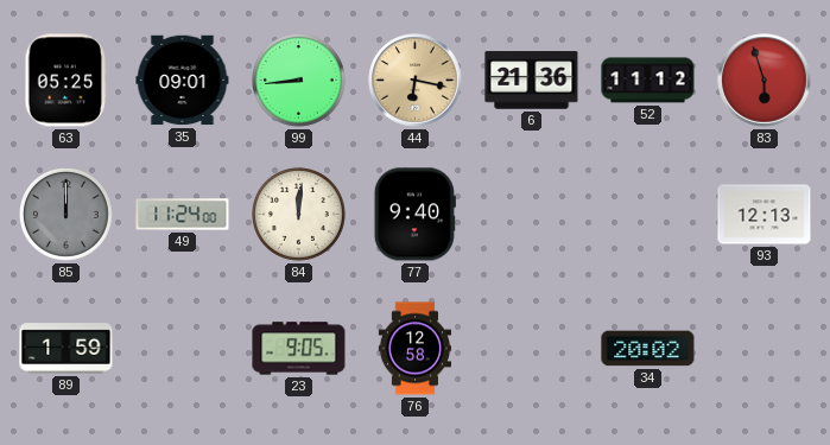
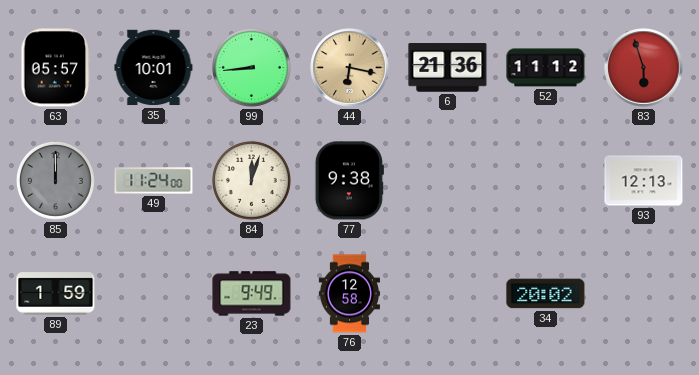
63: 05:25 -> 05:57 (56, 68)
35: 09:01 -> 10:01 (154, 68)
84: 12:01 -> 12:03 (251, 180)
77: 9:40 -> 9:38 (349, 181)
23: 9:05 -> 9:49 (252, 294)
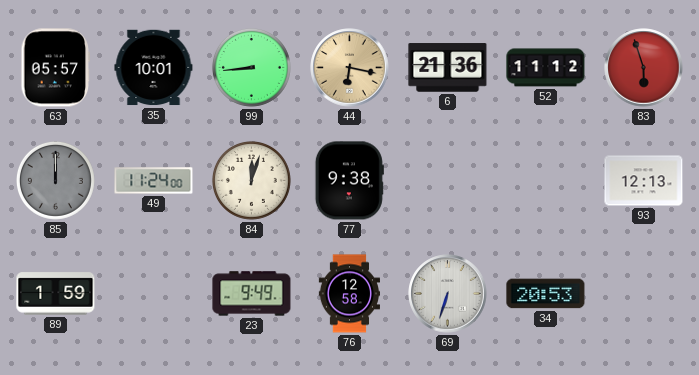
69: none -> 6:33 (448, 294)
34: 20:02 -> 20:53 (546, 294)
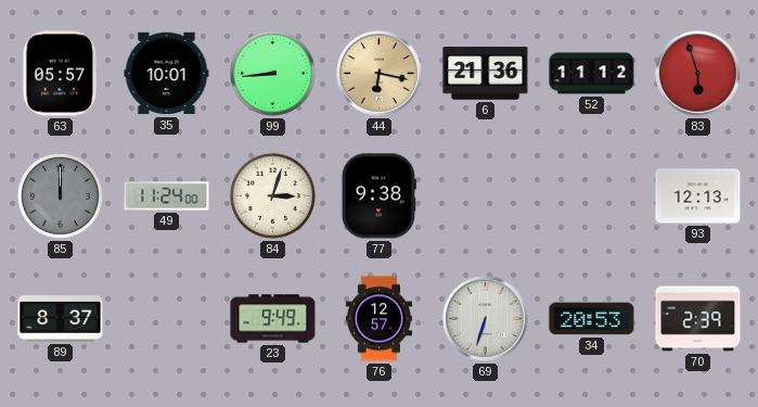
84: 12:03 -> 3:03 (272, 195)
89: 1:59 -> 8:37 (61, 319)
76: 12:58 -> 12:57 (378, 319)
70: none -> 2:39 (698, 319)
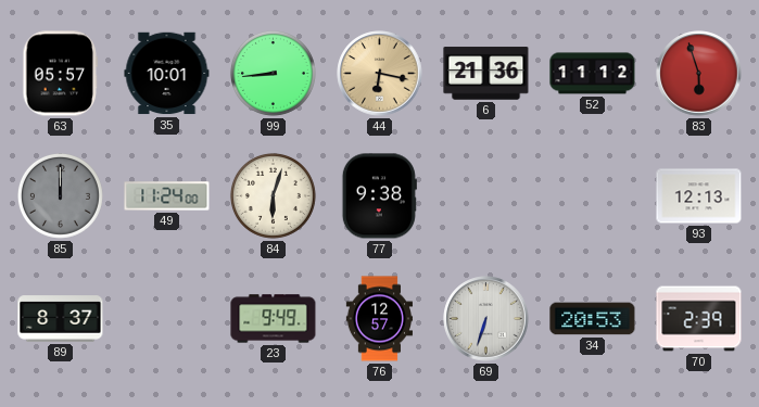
84: 3:03 -> 6:03 (273, 195)
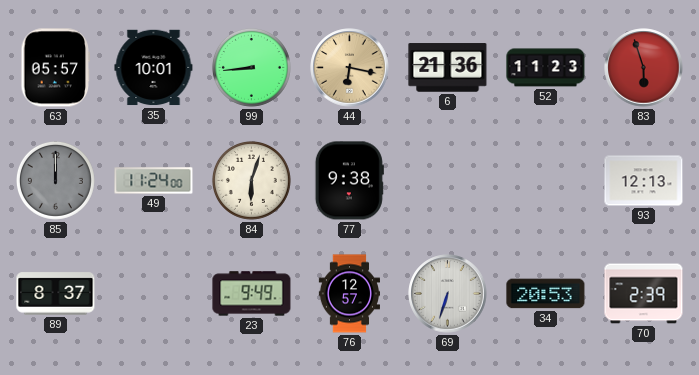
52: 11:12 -> 11:23 (546, 68)
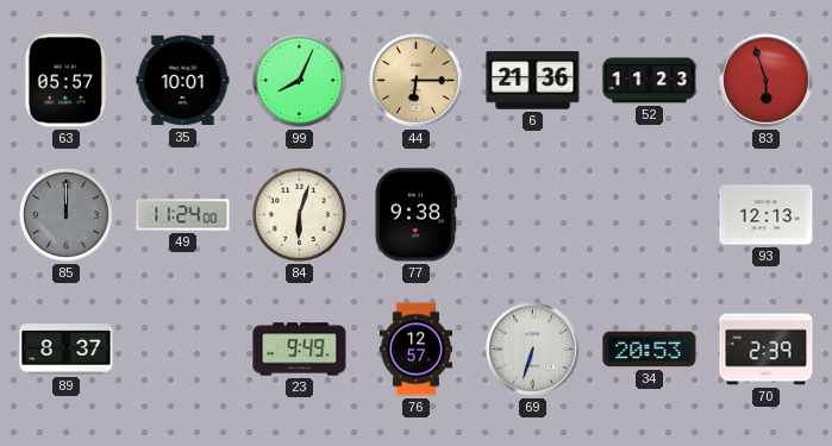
99: 8:44 -> 8:04 (299, 80)
44: 6:17 -> 6:15 (417, 81)
